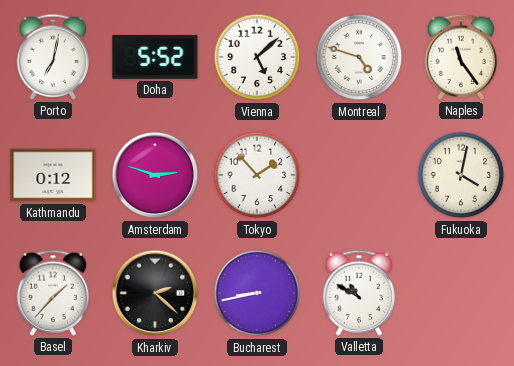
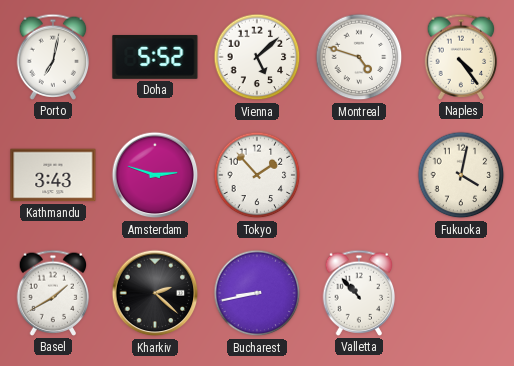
Naples: 11:24 -> 4:24 (461, 57)
Kathmandu: 0:12 -> 3:43 (53, 175)
Basel: 1:37 -> 1:40 (53, 293)
Valletta: 10:50 -> 10:53 (359, 293)
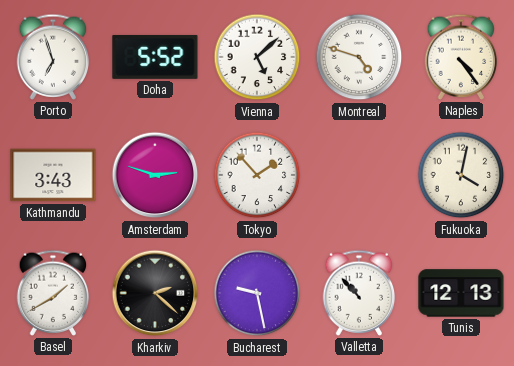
Porto: 7:02 -> 6:57 (53, 57)
Bucharest: 8:43 -> 9:28 (257, 293)
Tunis: none -> 12:13 (461, 293)
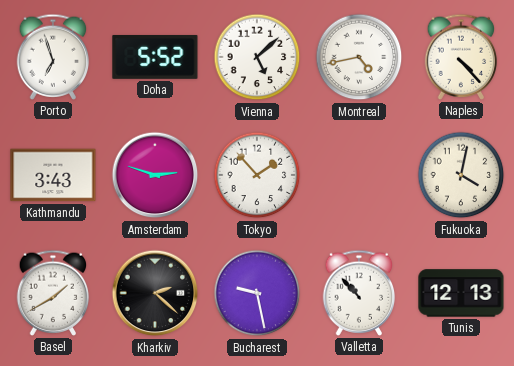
Montreal: 4:48 -> 4:43 (359, 57)
Naples: 4:24 -> 4:23 (461, 57)
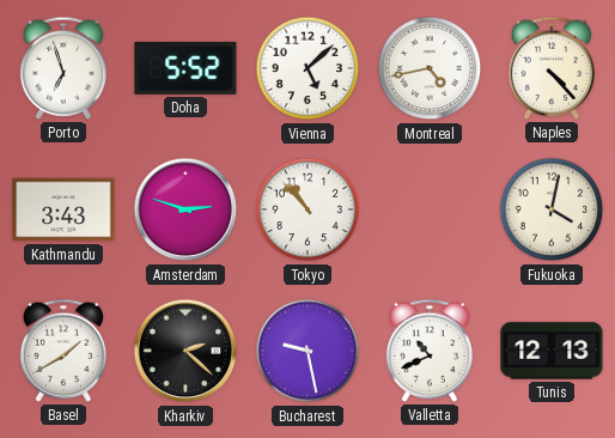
Tokyo: 1:53 -> 10:53 (307, 209)
Valletta: 10:53 -> 10:41 (430, 351)
